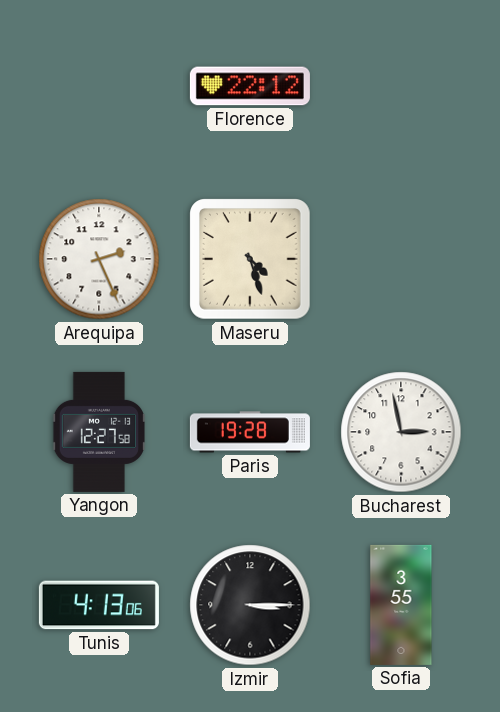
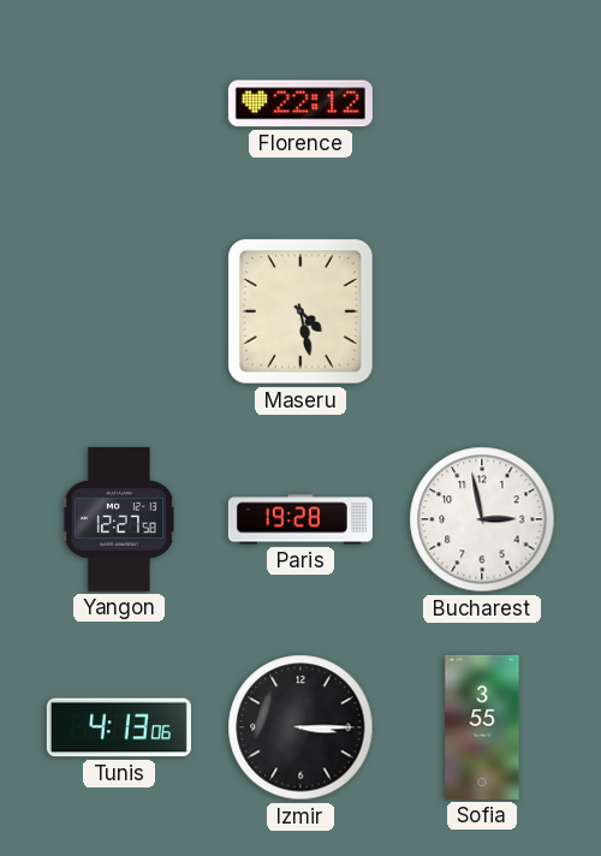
Arequipa: 2:26 -> none (99, 259)
Maseru: 4:27 -> 4:28 (302, 313)
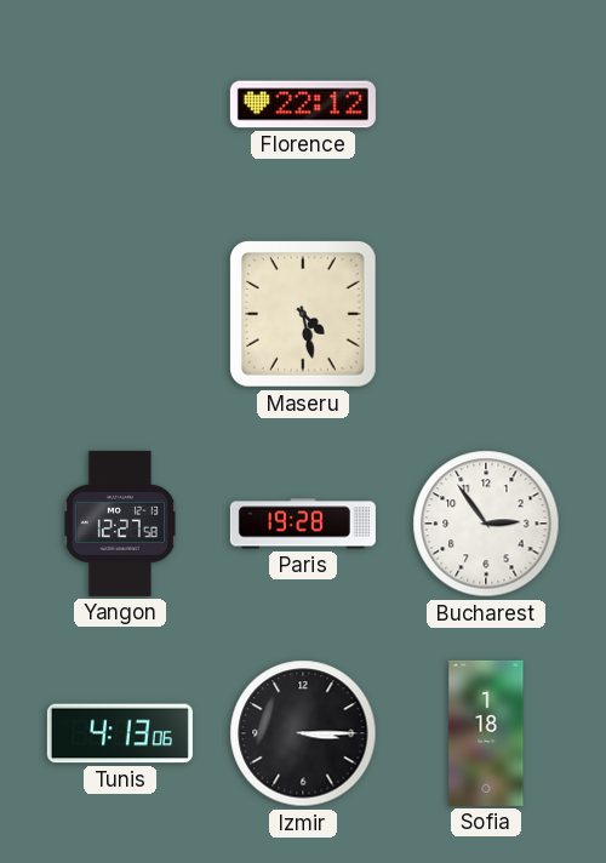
Bucharest: 2:58 -> 2:54 (486, 524)
Sofia: 3:55 -> 1:18 (486, 733)
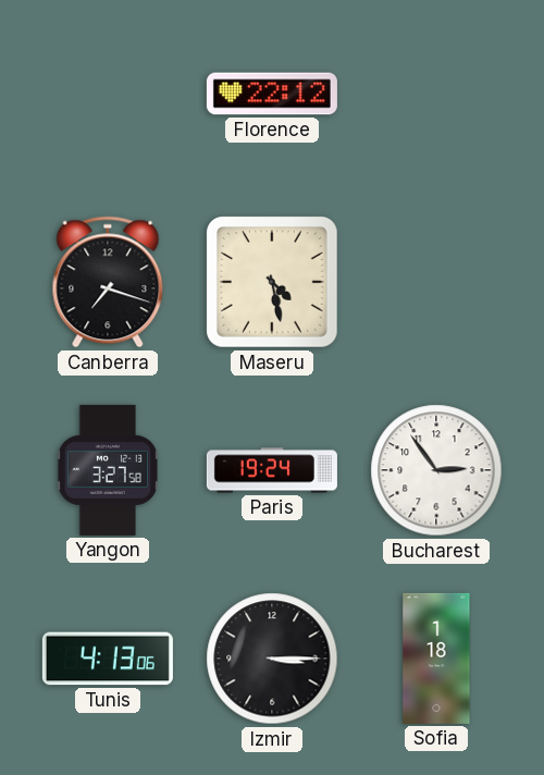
Canberra: none -> 7:18 (108, 282)
Yangon: 12:27 -> 3:27 (107, 470)
Paris: 19:28 -> 19:24 (272, 470)
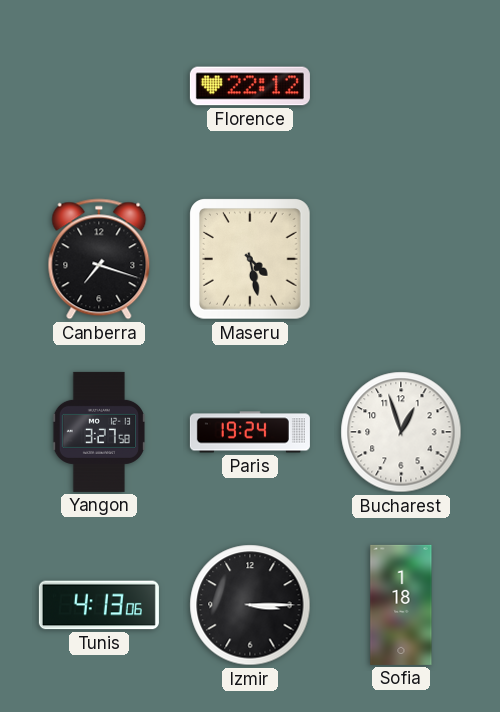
Bucharest: 2:54 -> 12:57 (401, 432)
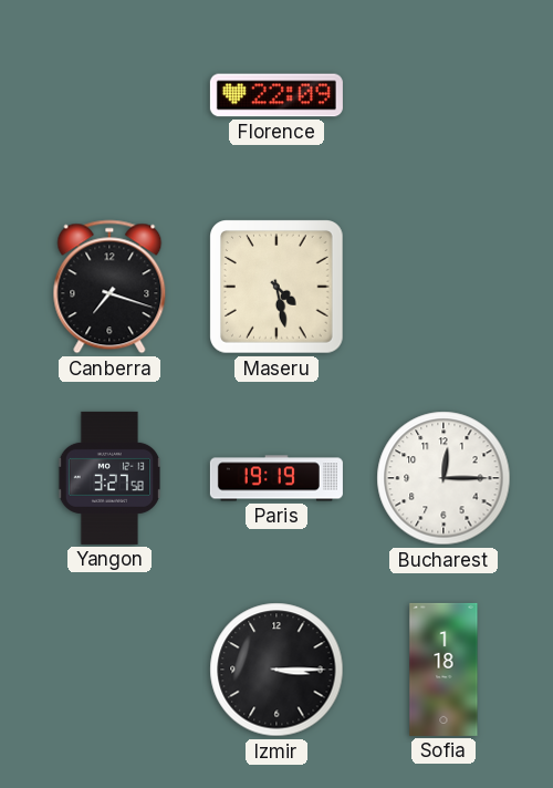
Florence: 22:12 -> 22:09 (276, 95)
Paris: 19:24 -> 19:19 (276, 478)
Bucharest: 12:57 -> 12:15 (444, 478)
Tunis: 4:13 -> none (99, 605)
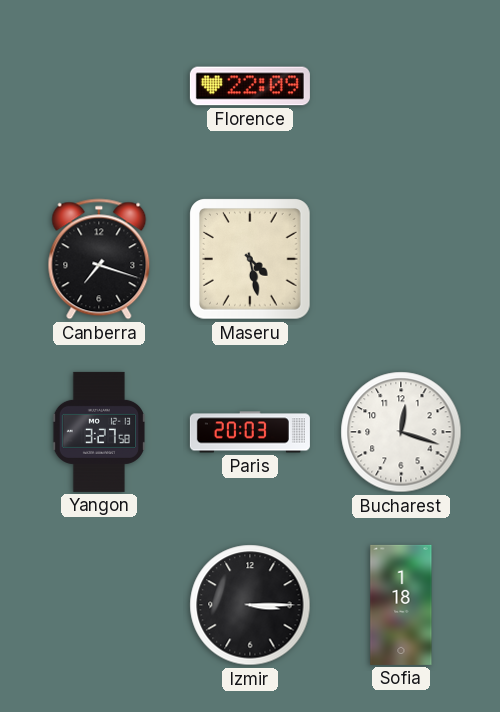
Paris: 19:19 -> 20:03 (250, 432)
Bucharest: 12:15 -> 12:18 (401, 432)
